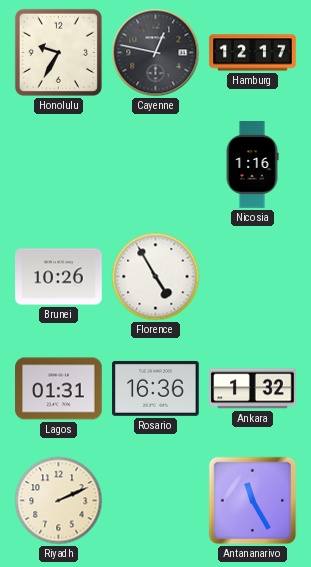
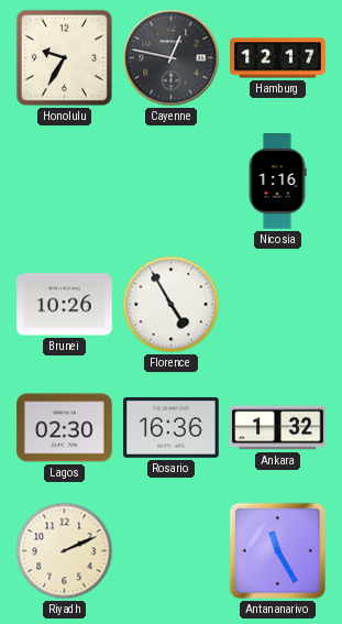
Lagos: 01:31 -> 02:30 (65, 428)
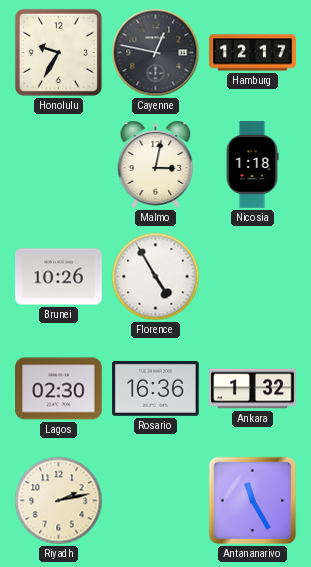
Malmo: none -> 3:02 (156, 164)
Nicosia: 1:16 -> 1:18 (252, 165)
Riyadh: 2:11 -> 2:13 (59, 501)
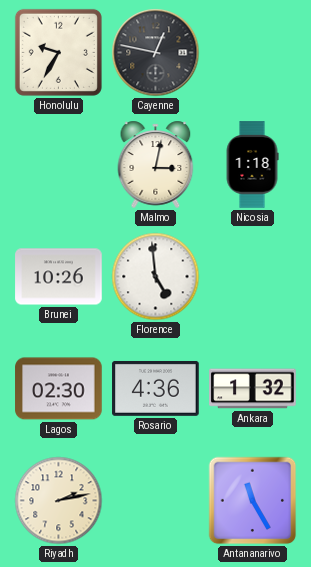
Hamburg: 12:17 -> none (253, 53)
Florence: 4:55 -> 4:59 (156, 277)
Rosario: 16:36 -> 4:36 (156, 388)
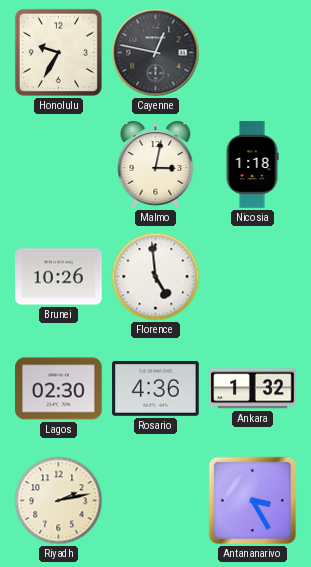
Antananarivo: 11:25 -> 3:25 (253, 501)
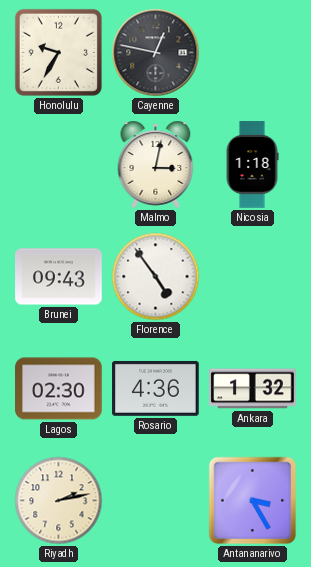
Brunei: 10:26 -> 09:43 (59, 277)
Florence: 4:59 -> 4:54 (156, 277)
